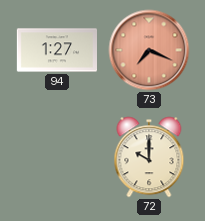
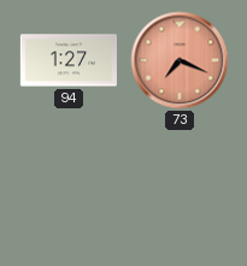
72: 10:00 -> none (149, 157)
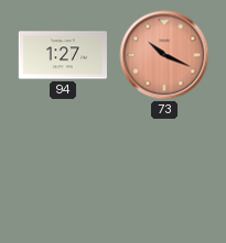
73: 7:19 -> 10:19 (164, 55)
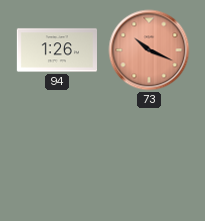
94: 1:27 -> 1:26 (56, 50)
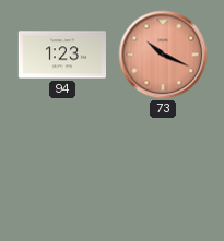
94: 1:26 -> 1:23 (61, 55)
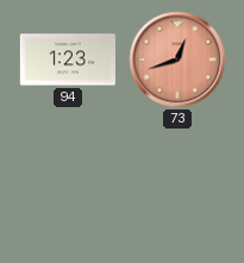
73: 10:19 -> 12:42 (177, 60)
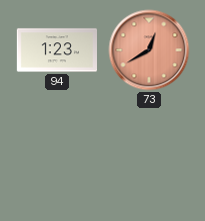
73: 12:42 -> 12:40 (149, 50)
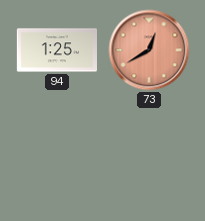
94: 1:23 -> 1:25 (56, 50)
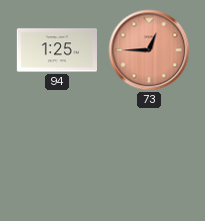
73: 12:40 -> 12:45 (149, 50)
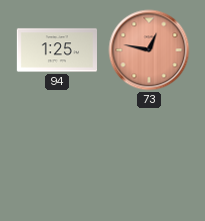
73: 12:45 -> 12:47 (149, 50)
